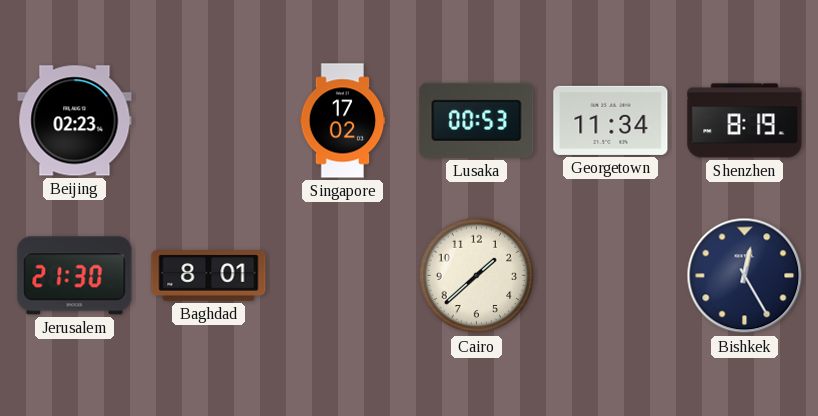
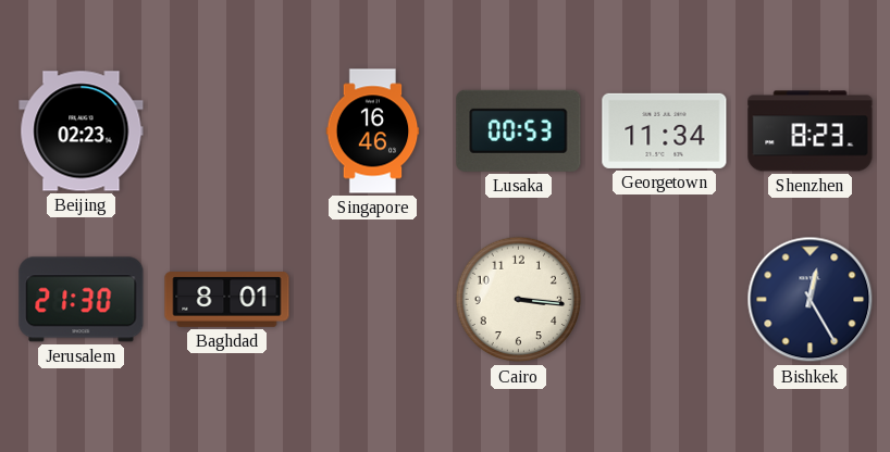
Singapore: 17:02 -> 16:46 (373, 131)
Shenzhen: 8:19 -> 8:23 (811, 131)
Cairo: 1:38 -> 3:16 (519, 300)
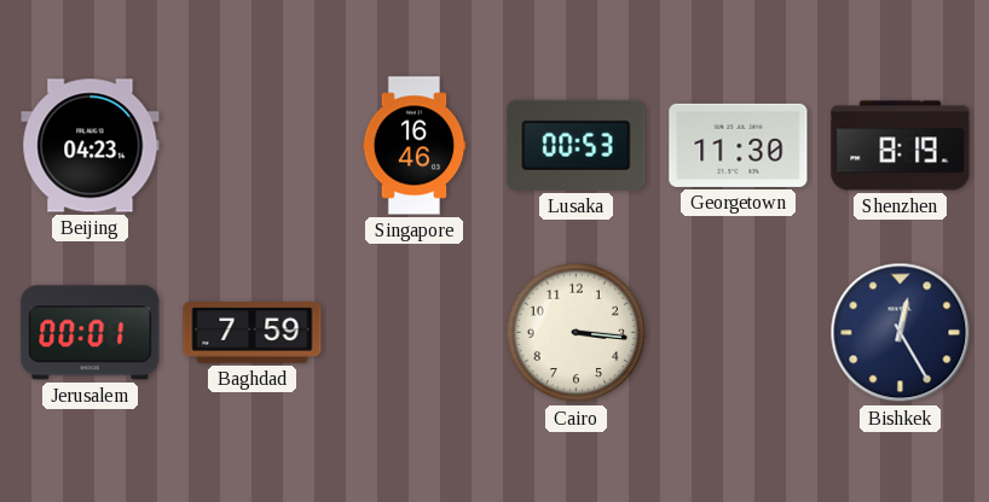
Beijing: 02:23 -> 04:23 (91, 146)
Georgetown: 11:34 -> 11:30 (739, 145)
Shenzhen: 8:23 -> 8:19 (901, 146)
Jerusalem: 21:30 -> 00:01 (91, 333)
Baghdad: 8:01 -> 7:59 (253, 333)
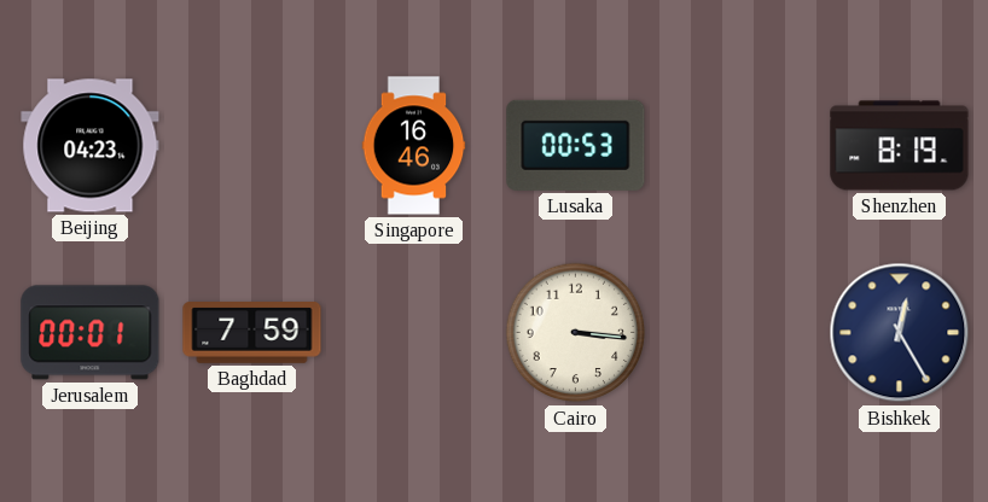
Georgetown: 11:30 -> none (739, 145)
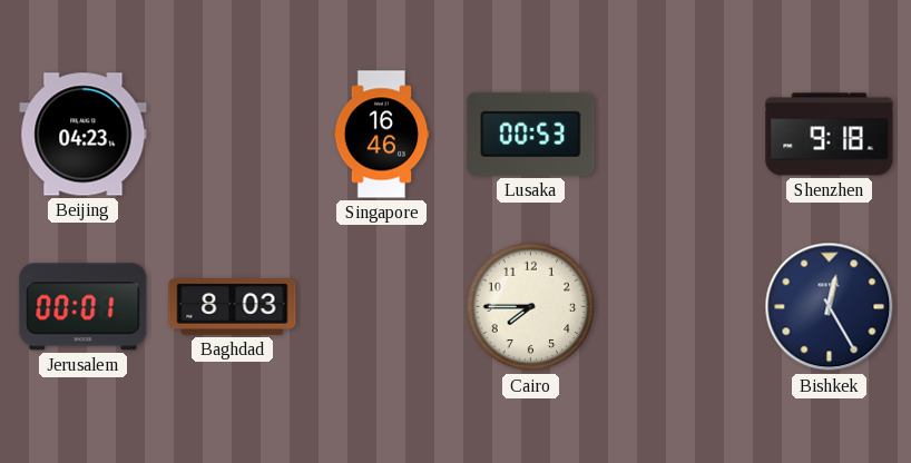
Shenzhen: 8:19 -> 9:18 (830, 135)
Baghdad: 7:59 -> 8:03 (233, 307)
Cairo: 3:16 -> 7:45 (531, 307)
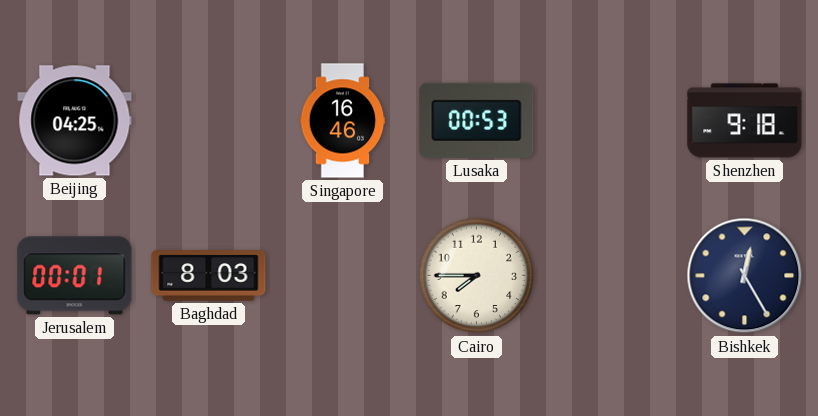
Beijing: 04:23 -> 04:25 (75, 121)
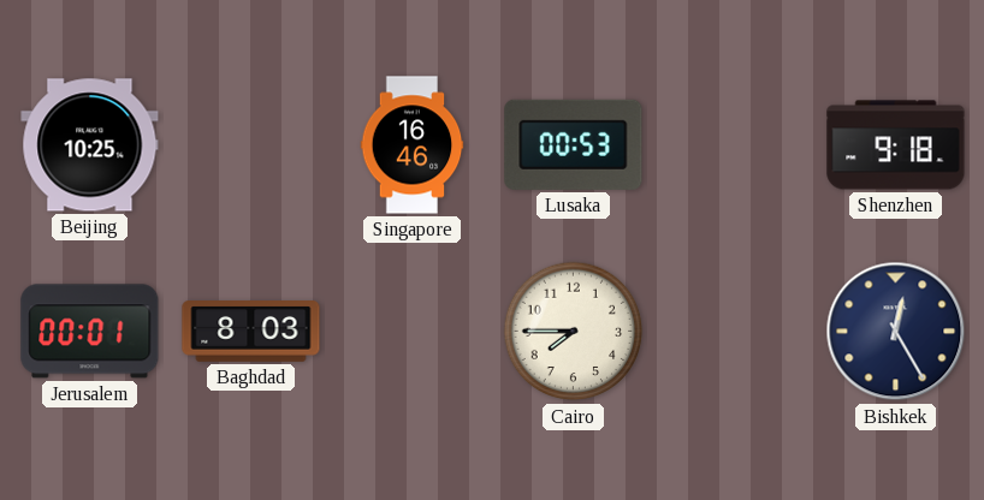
Beijing: 04:25 -> 10:25 (90, 145)
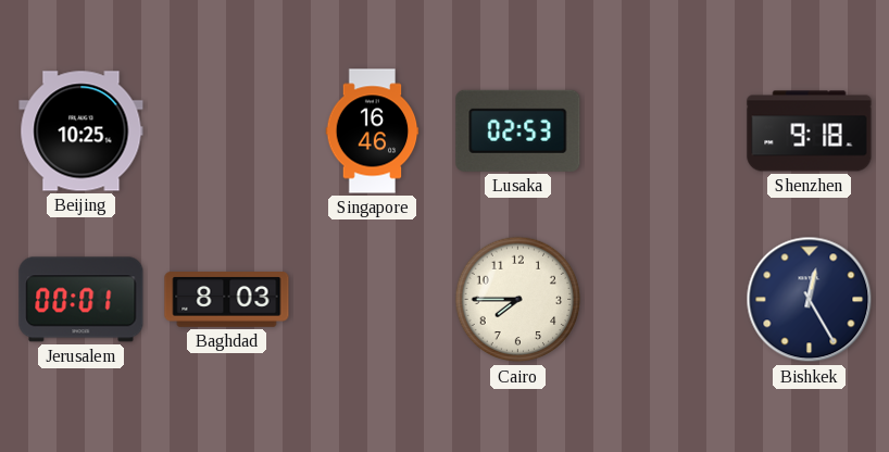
Lusaka: 00:53 -> 02:53 (518, 130)
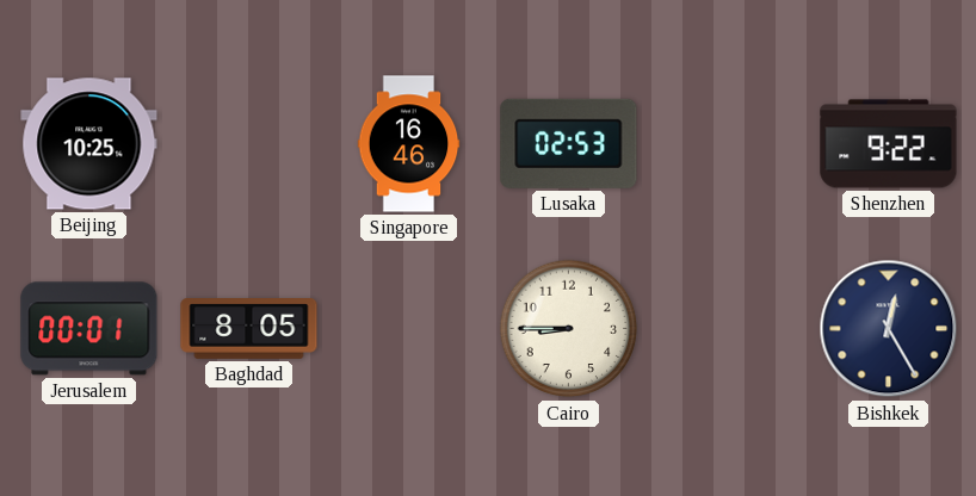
Shenzhen: 9:18 -> 9:22 (889, 144)
Baghdad: 8:03 -> 8:05 (249, 329)
Cairo: 7:45 -> 8:45 (569, 329)
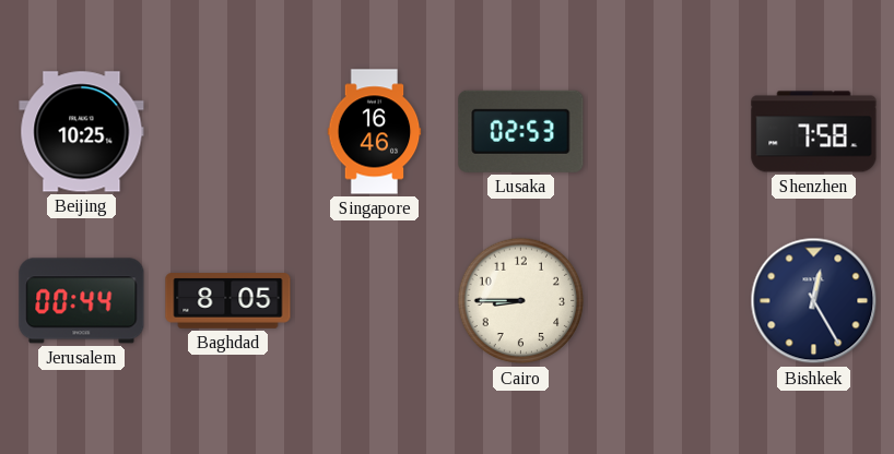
Shenzhen: 9:22 -> 7:58 (814, 132)
Jerusalem: 00:01 -> 00:44 (82, 301)
